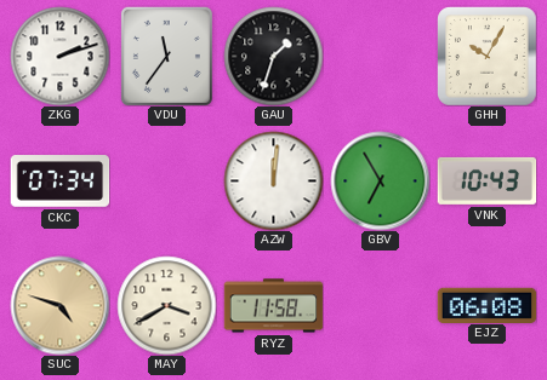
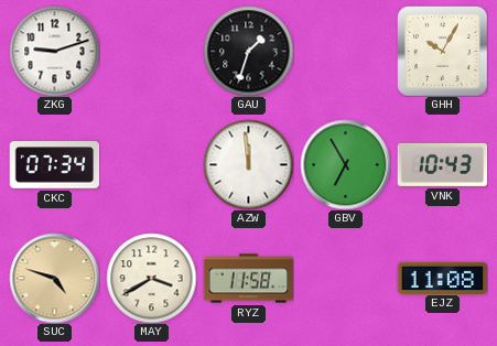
ZKG: 2:12 -> 9:12 (54, 51)
VDU: 11:36 -> none (166, 56)
AZW: 12:01 -> 11:59 (248, 164)
EJZ: 06:08 -> 11:08 (442, 278)
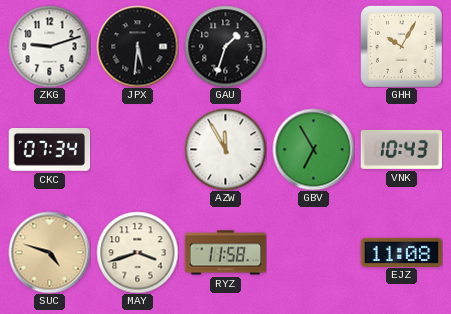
JPX: none -> 5:31 (137, 46)
AZW: 11:59 -> 11:55 (225, 149)
MAY: 3:40 -> 3:42 (137, 252)
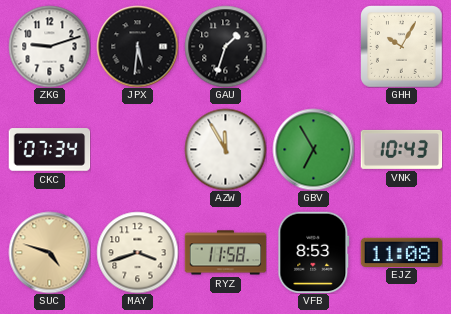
VFB: none -> 8:53 (314, 252)
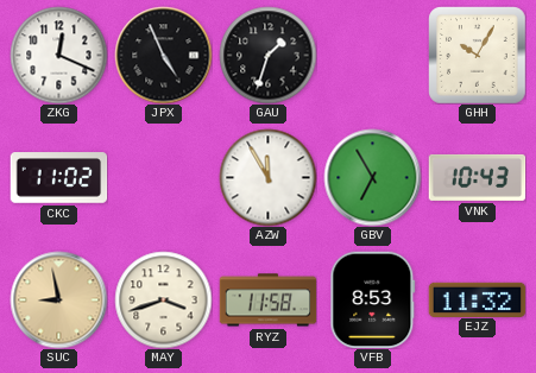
ZKG: 9:12 -> 12:19 (58, 55)
JPX: 5:31 -> 4:56 (163, 55)
CKC: 07:34 -> 11:02 (58, 178)
SUC: 4:48 -> 8:58 (58, 299)
EJZ: 11:08 -> 11:32 (477, 299)
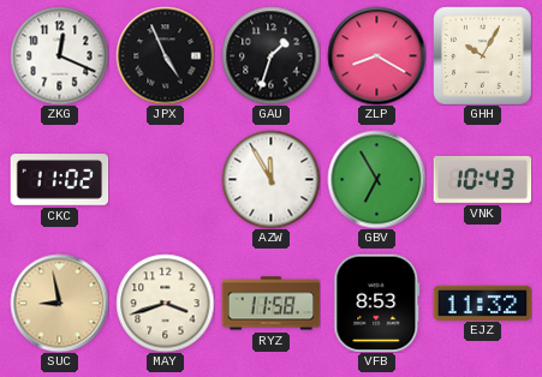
ZLP: none -> 8:20 (376, 55)
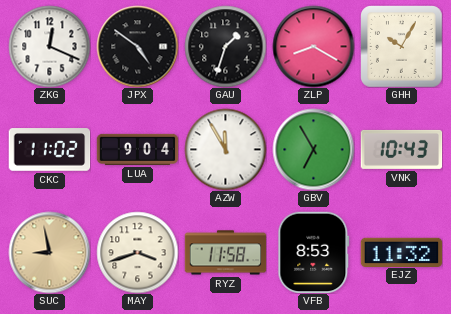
JPX: 4:56 -> 4:51 (137, 46)
LUA: none -> 9:04 (137, 149)
